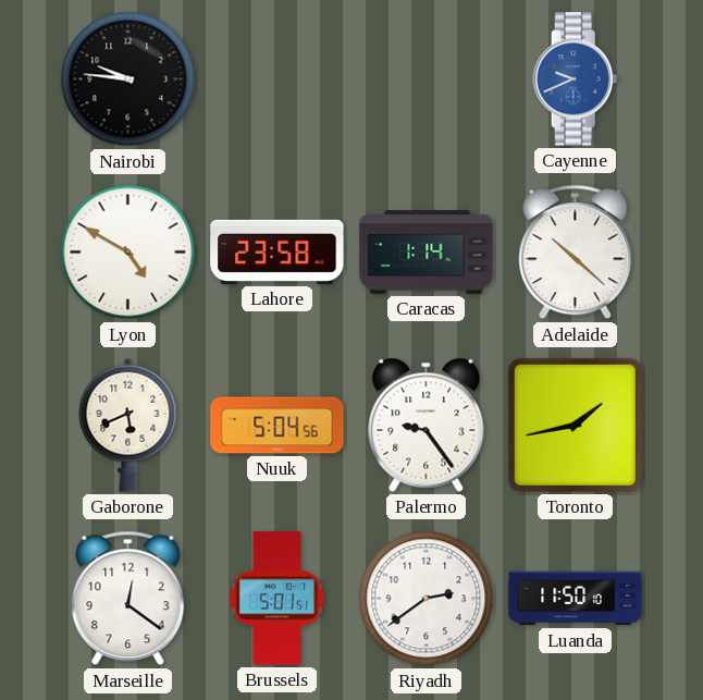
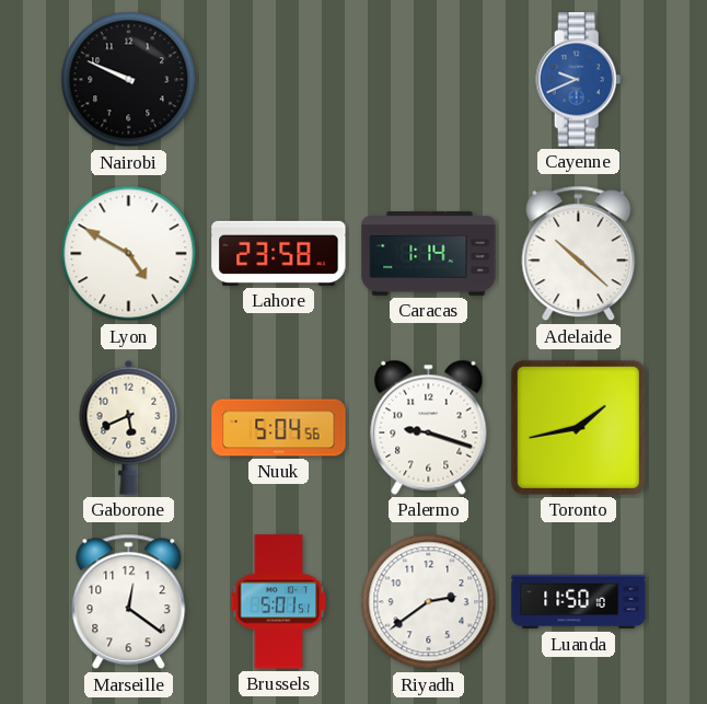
Nairobi: 9:46 -> 9:49 (129, 80)
Palermo: 9:24 -> 9:18 (429, 427)
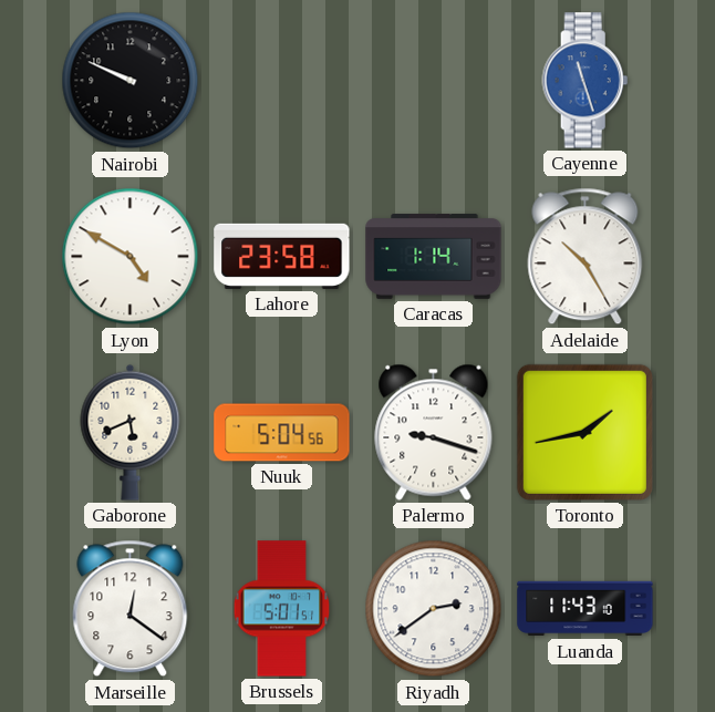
Cayenne: 9:41 -> 11:27 (586, 81)
Adelaide: 10:22 -> 10:25 (586, 257)
Luanda: 11:50 -> 11:43 (586, 609)
